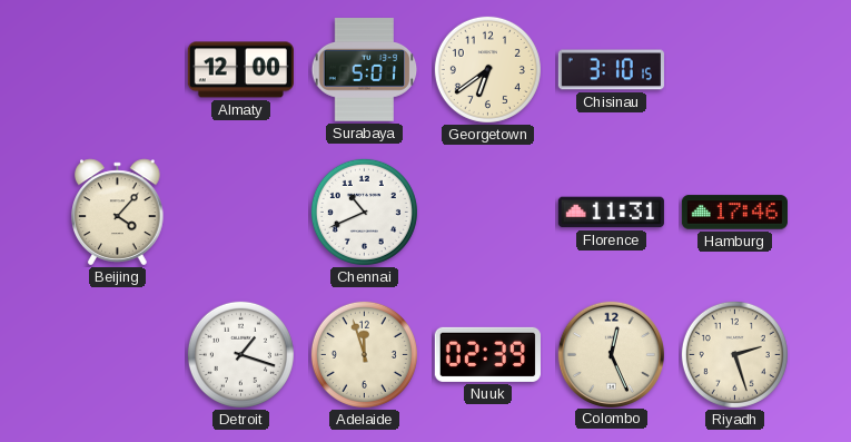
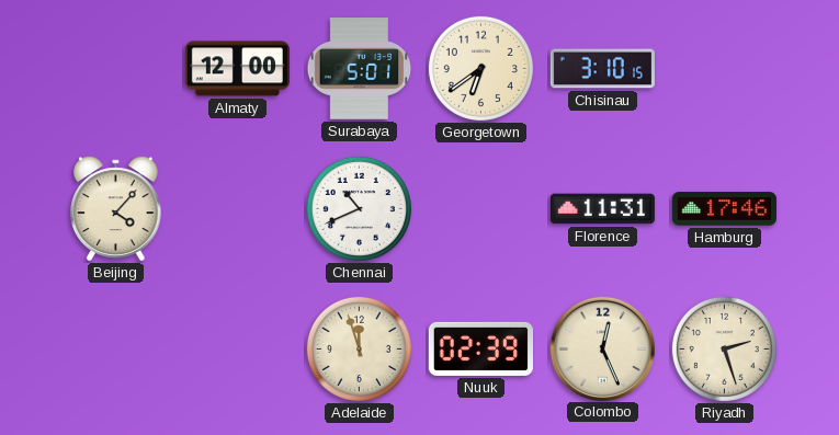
Detroit: 1:18 -> none (240, 354)
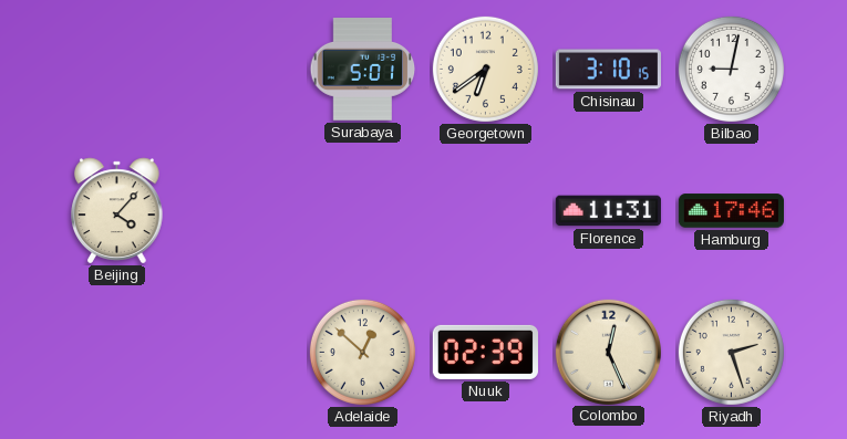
Almaty: 12:00 -> none (237, 69)
Bilbao: none -> 9:02 (731, 69)
Chennai: 10:41 -> none (359, 208)
Adelaide: 11:57 -> 12:52 (362, 352)
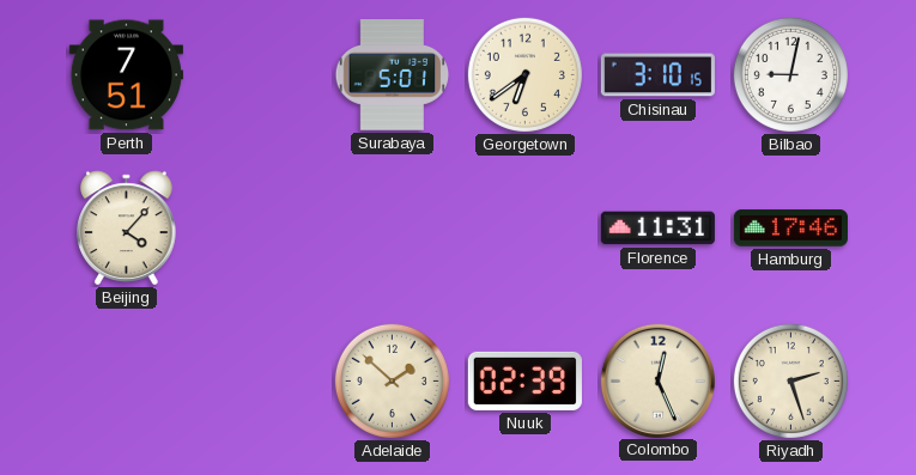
Perth: none -> 7:51 (126, 75)
Adelaide: 12:52 -> 1:52 (392, 380)
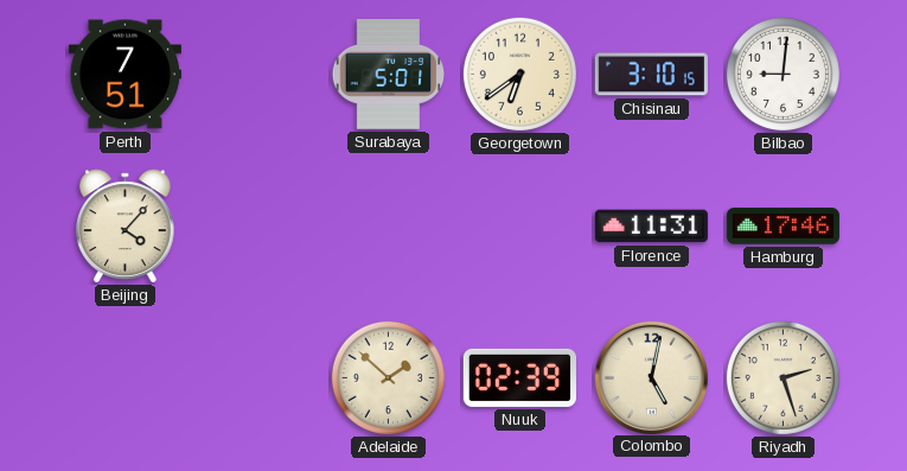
Bilbao: 9:02 -> 9:01 (783, 74)
Colombo: 12:26 -> 5:02 (651, 377)
